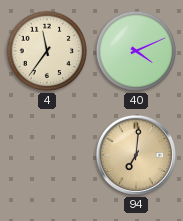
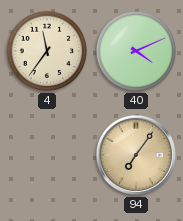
94: 7:01 -> 7:06 (136, 155)
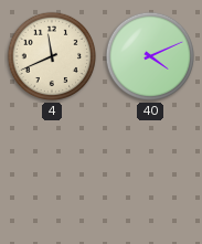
4: 11:36 -> 11:41 (52, 56)
94: 7:06 -> none (136, 155)
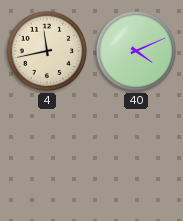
4: 11:41 -> 11:43 (47, 51)
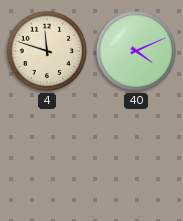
4: 11:43 -> 11:48 (47, 51)
